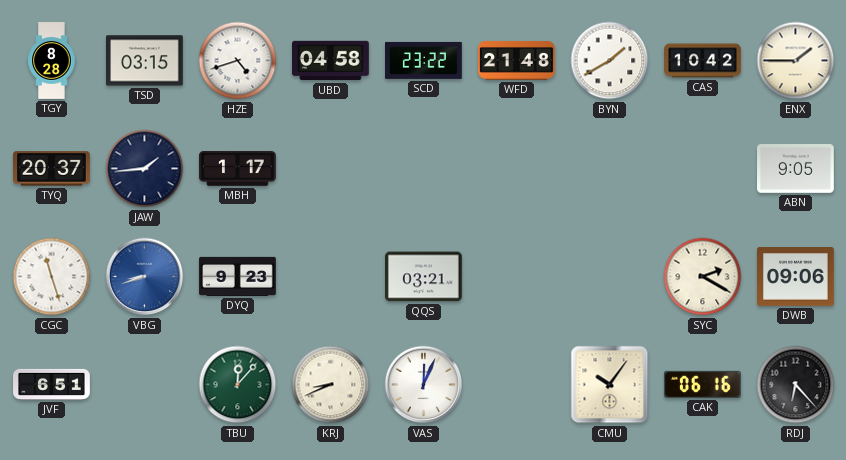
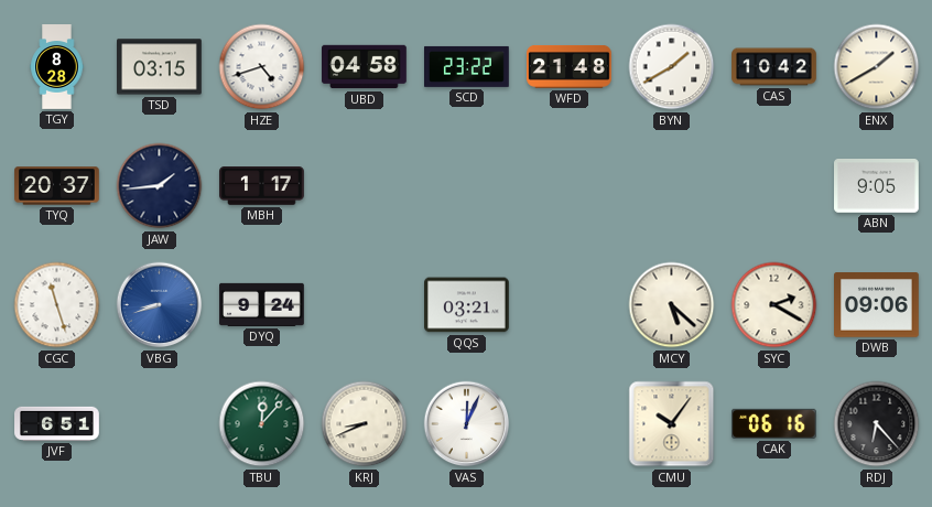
ENX: 1:45 -> 1:40 (877, 67)
DYQ: 9:23 -> 9:24 (262, 304)
MCY: none -> 5:22 (672, 305)
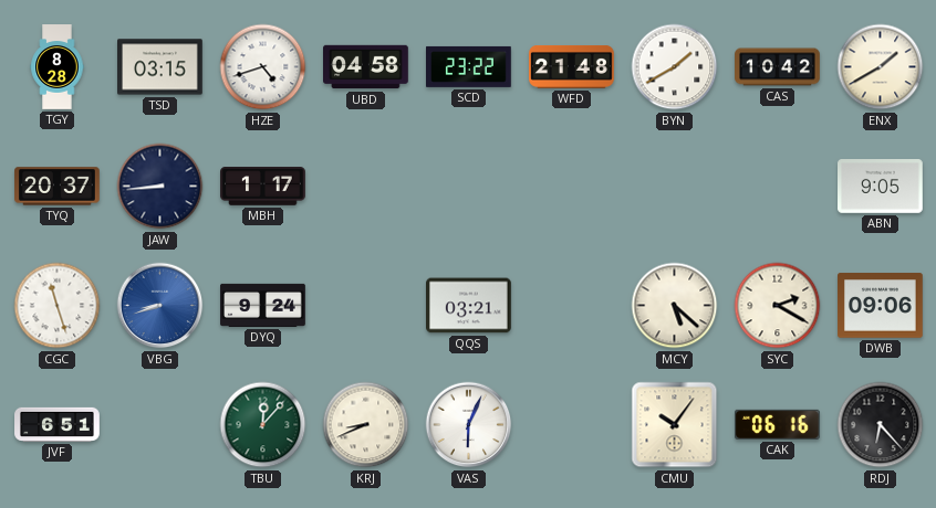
JAW: 1:44 -> 8:44 (160, 187)
VAS: 12:04 -> 6:04 (469, 425)
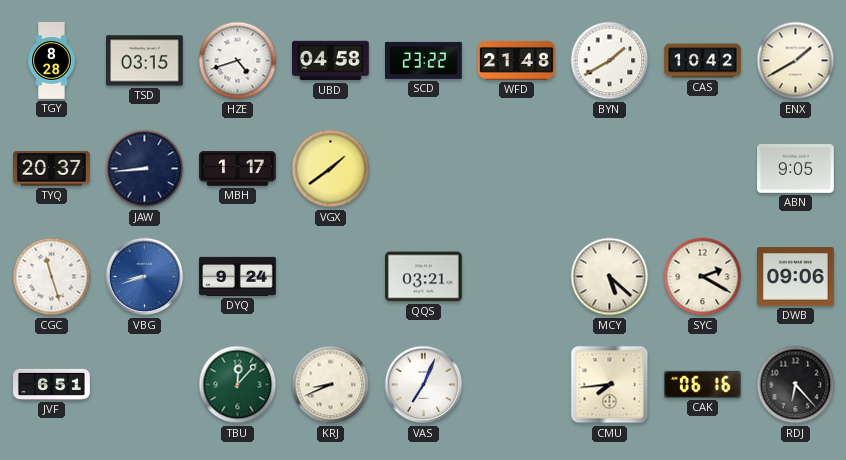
VGX: none -> 1:39 (331, 169)
VAS: 6:04 -> 7:04 (424, 385)
CMU: 10:06 -> 7:44 (610, 385)
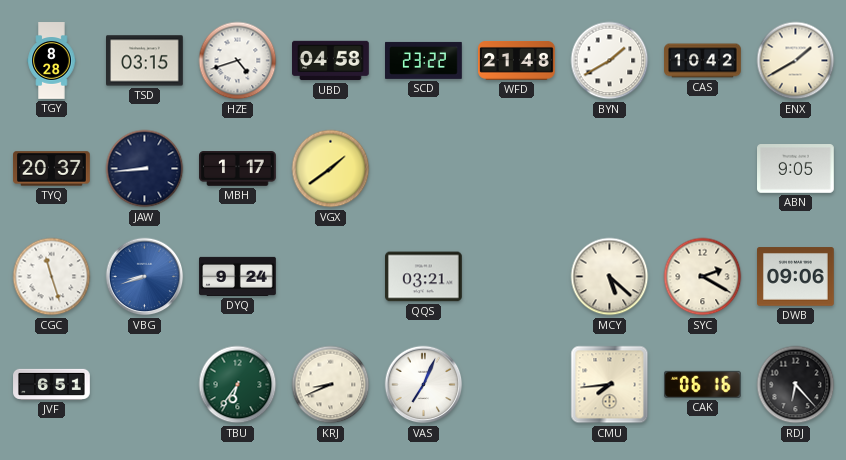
TBU: 12:07 -> 6:36 (238, 385)
